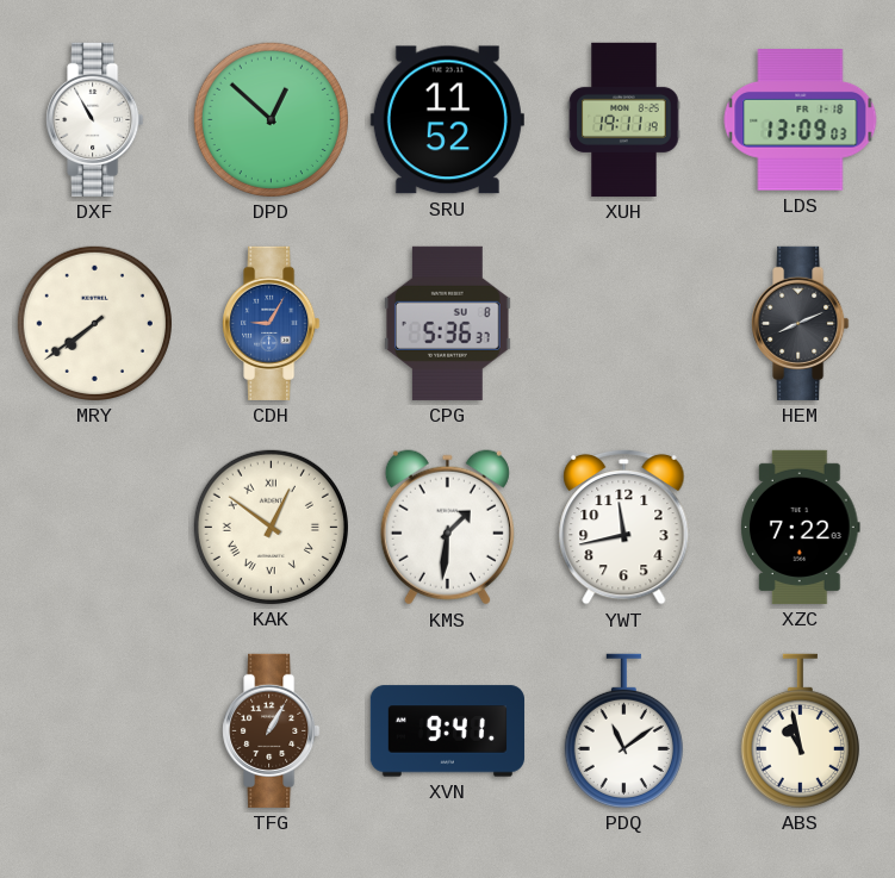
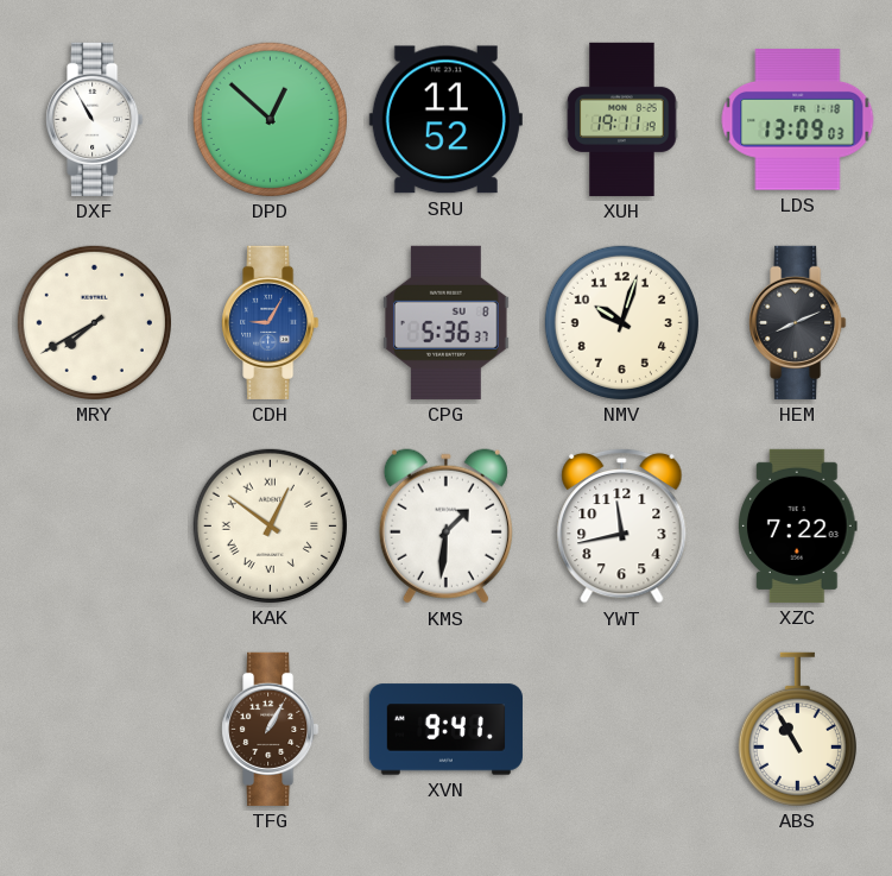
MRY: 7:39 -> 7:40 (94, 322)
NMV: none -> 10:03 (621, 322)
PDQ: 11:09 -> none (623, 730)
ABS: 10:58 -> 10:55 (797, 729)
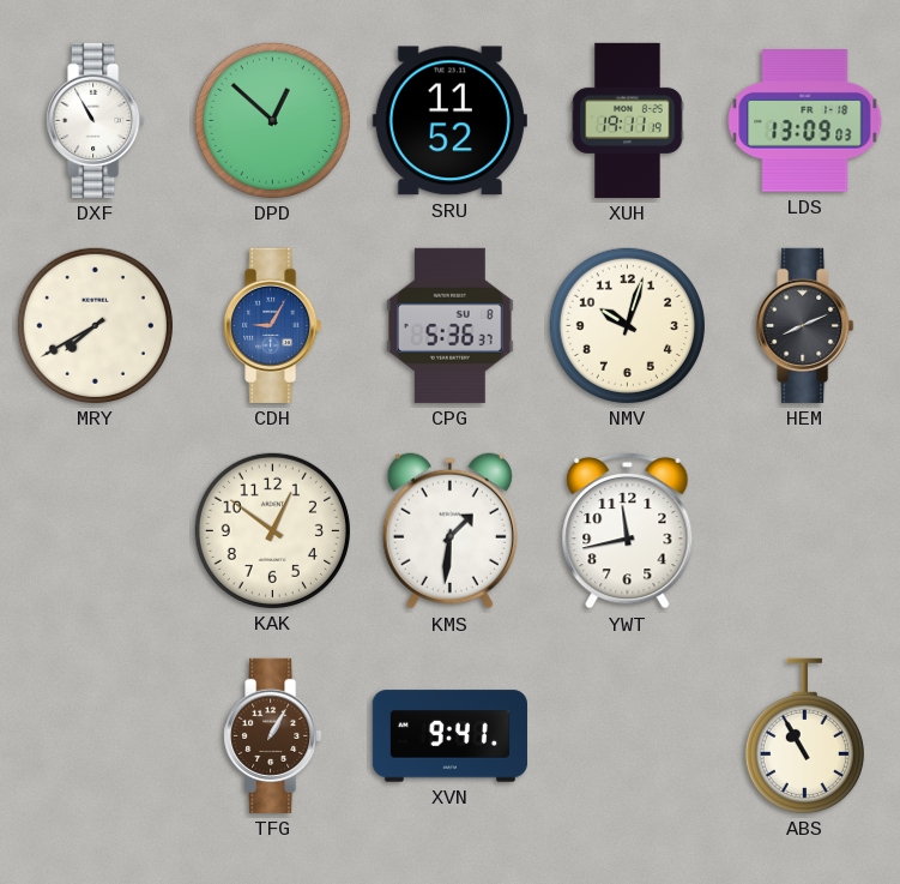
KAK numerals: Roman -> Arabic (272, 530)
XZC: 7:22 -> none (798, 525)
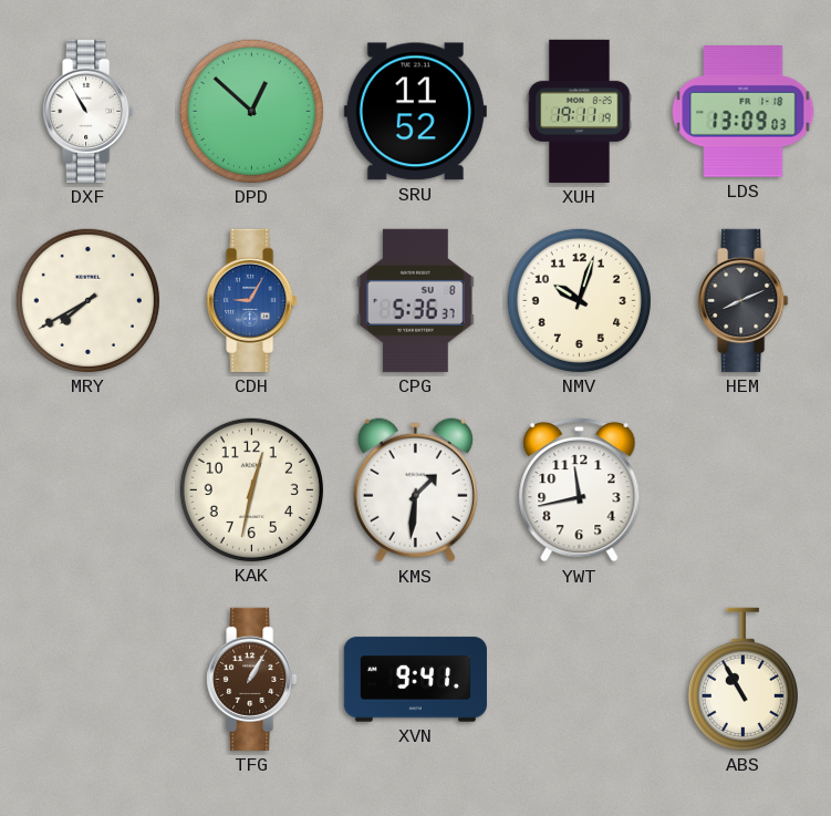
KAK: 12:51 -> 12:32 (251, 489)
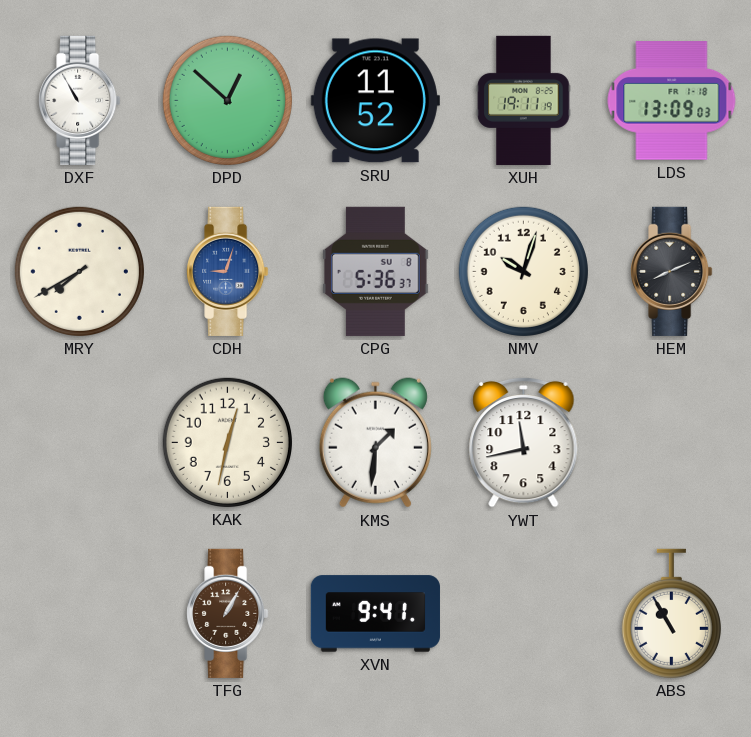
CDH: 9:05 -> 9:03 (228, 271)
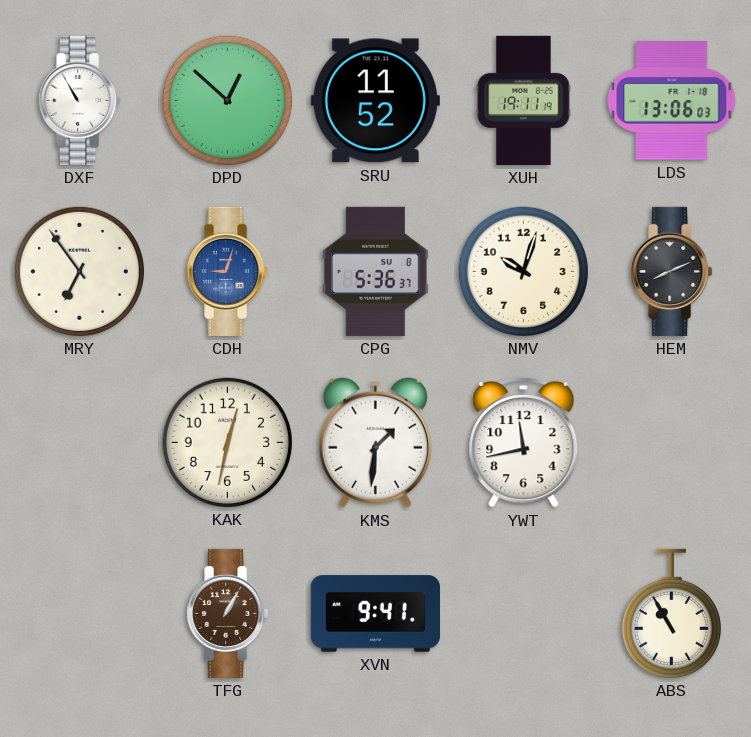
LDS: 13:09 -> 13:06 (672, 101)
MRY: 7:40 -> 6:54 (79, 271)
